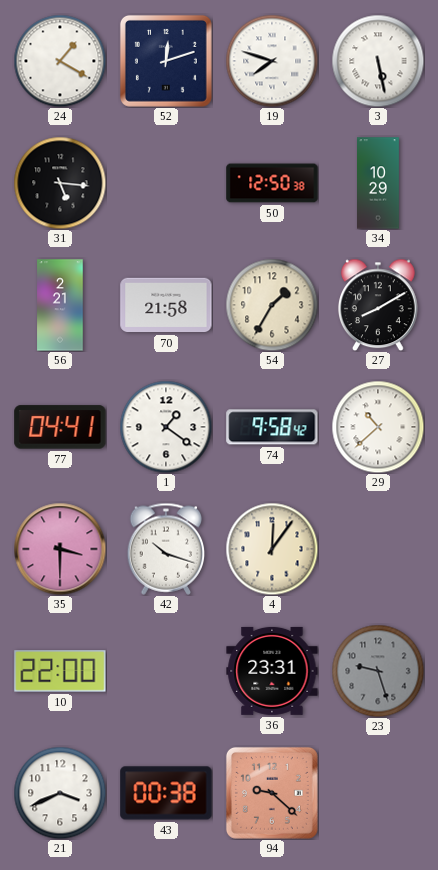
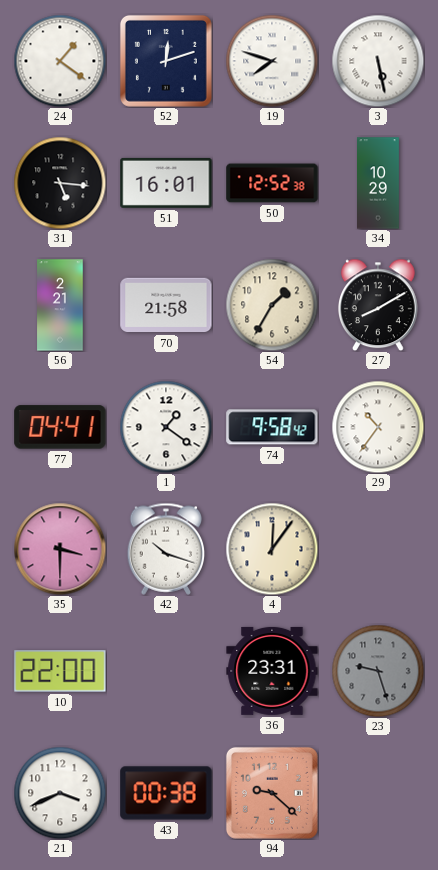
24: 1:20 -> 1:21 (60, 61)
51: none -> 16:01 (166, 183)
50: 12:50 -> 12:52 (272, 183)
29: 10:38 -> 10:36 (378, 427)
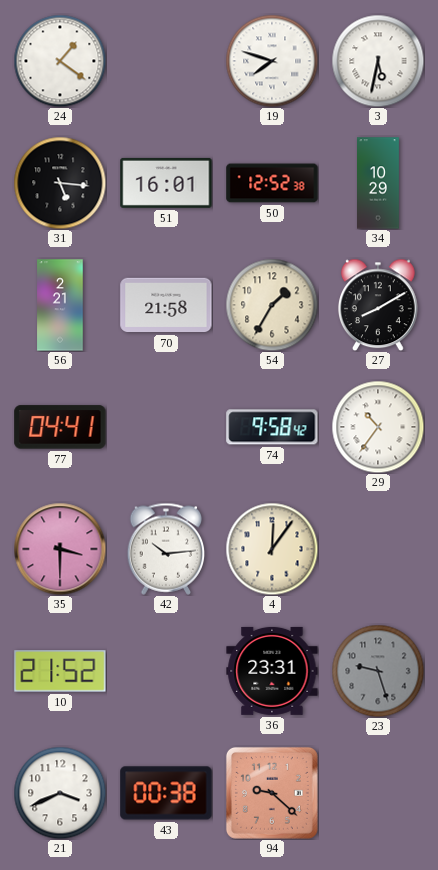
52: 12:12 -> none (166, 61)
3: 5:28 -> 5:32 (378, 61)
1: 1:21 -> none (166, 427)
42: 10:18 -> 10:14 (166, 549)
10: 22:00 -> 21:52 (60, 671)
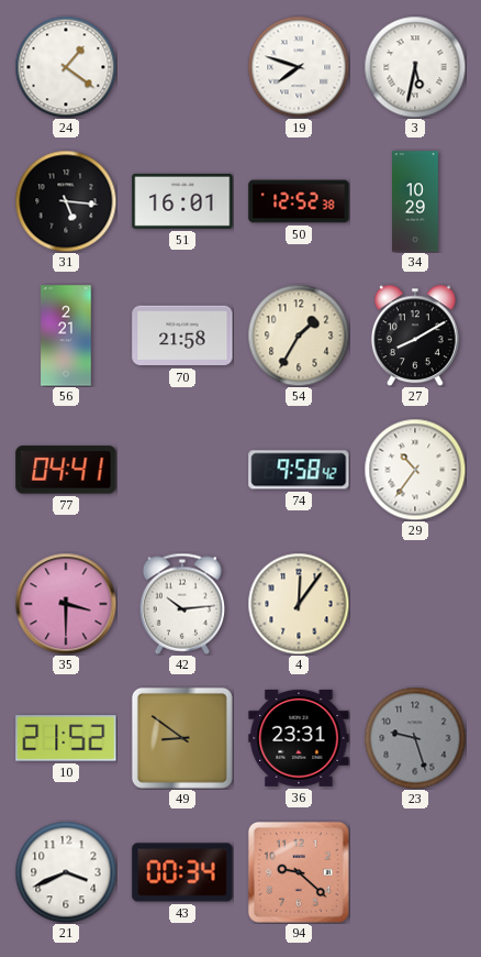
49: none -> 8:51 (182, 738)
43: 00:38 -> 00:34 (182, 872)
